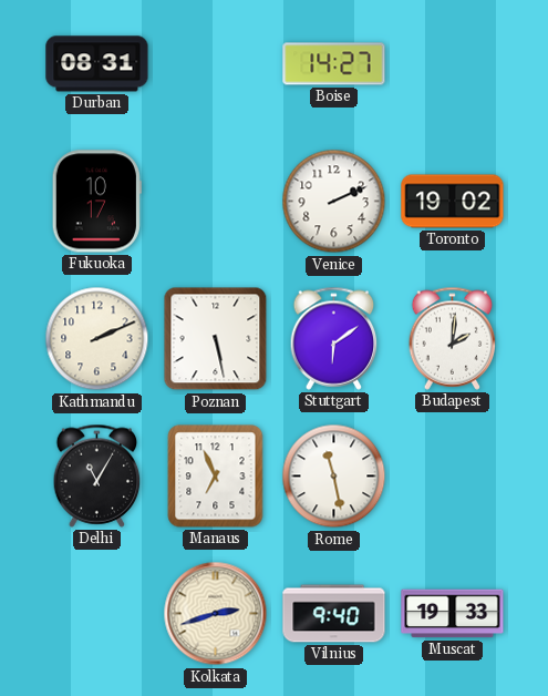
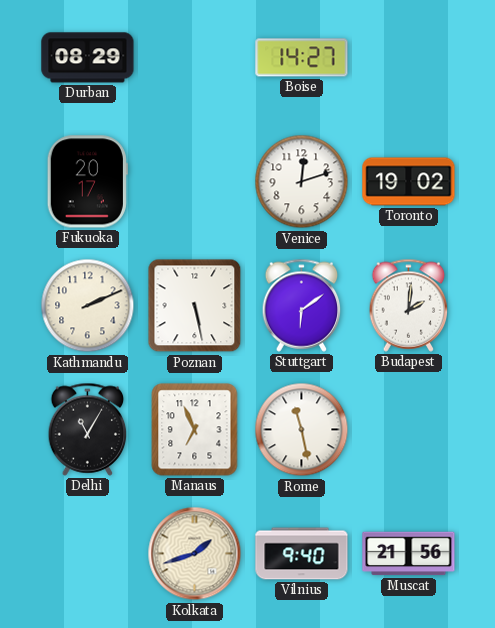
Durban: 08:31 -> 08:29 (88, 58)
Fukuoka: 10:17 -> 20:17 (87, 182)
Venice: 2:11 -> 12:12 (302, 182)
Kolkata: 2:42 -> 1:42 (195, 554)
Muscat: 19:33 -> 21:56 (409, 554)
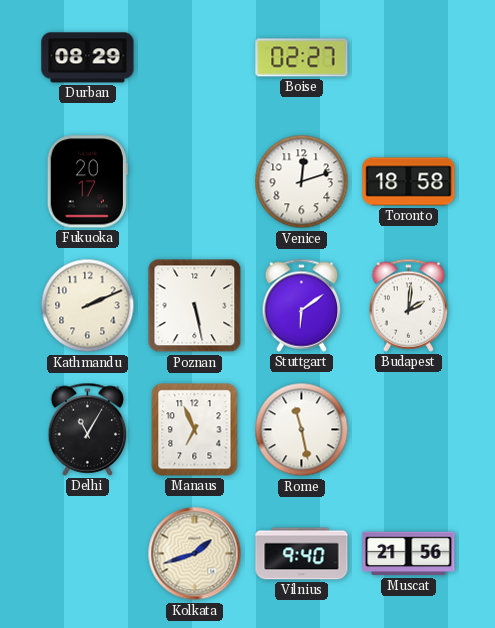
Boise: 14:27 -> 02:27 (302, 58)
Toronto: 19:02 -> 18:58 (409, 182)
